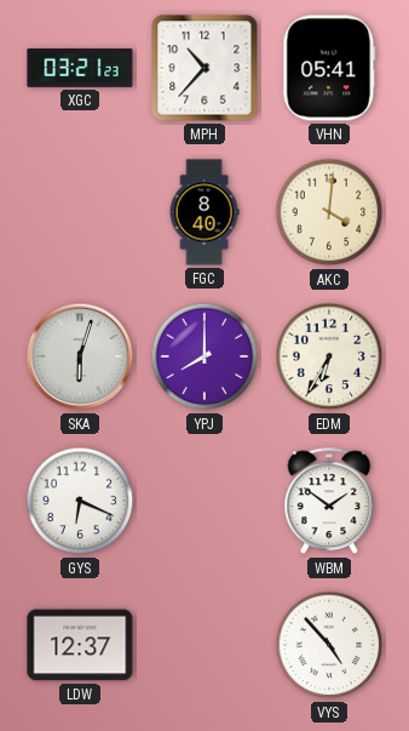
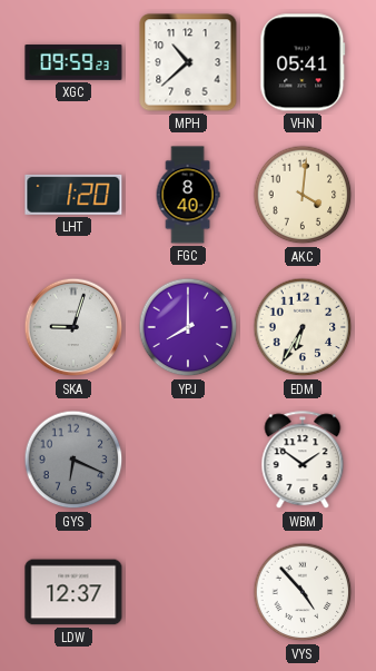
XGC: 03:21 -> 09:59 (73, 62)
MPH: 10:37 -> 10:38 (188, 62)
LHT: none -> 1:20 (73, 195)
SKA: 6:03 -> 9:03 (73, 327)
GYS dial: white -> grey (73, 460)
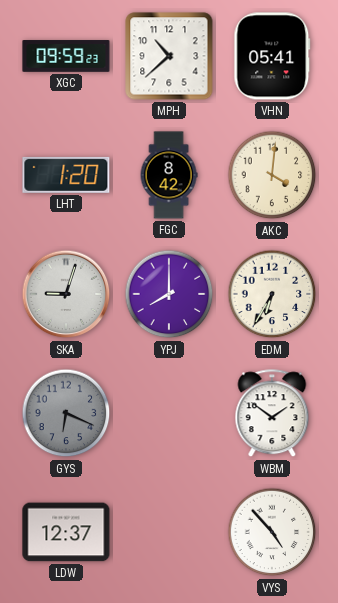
FGC: 8:40 -> 8:42 (169, 175)
